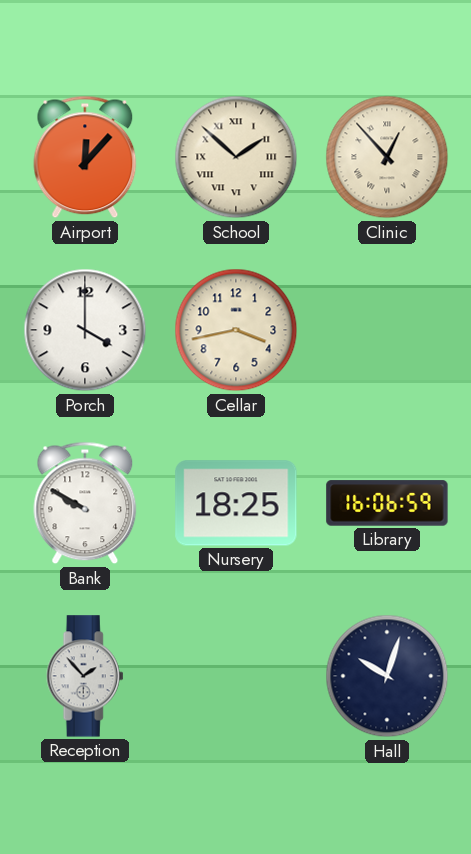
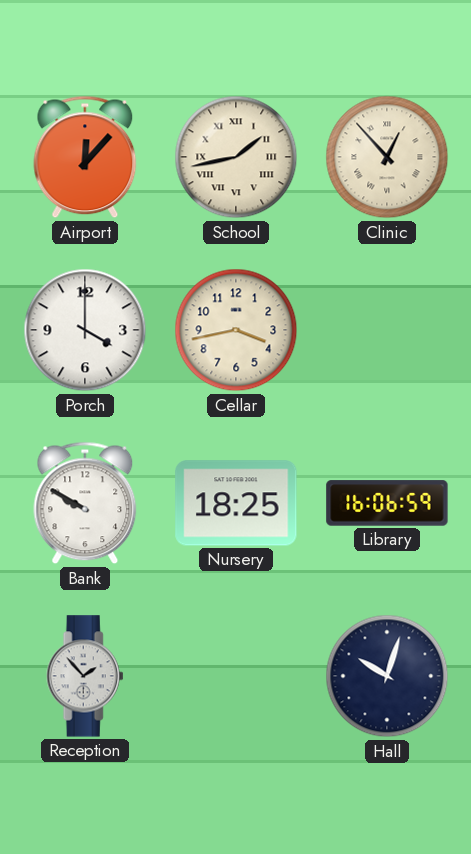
School: 1:52 -> 1:43 (236, 157)
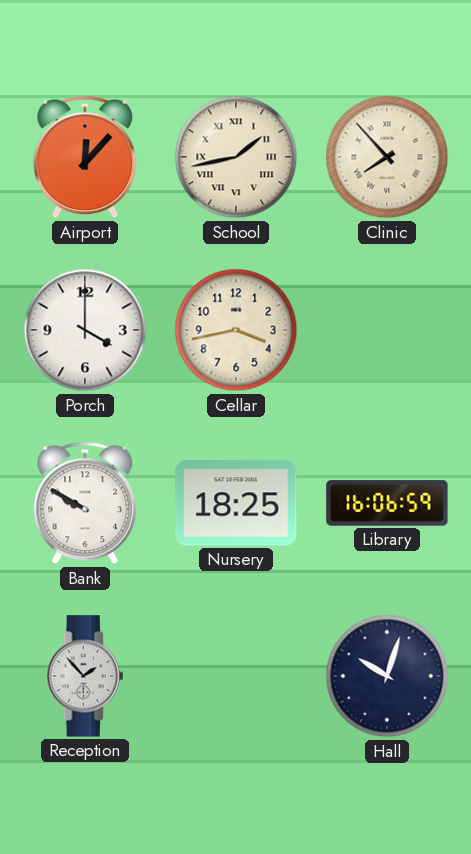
Clinic: 12:53 -> 7:53 (387, 157)
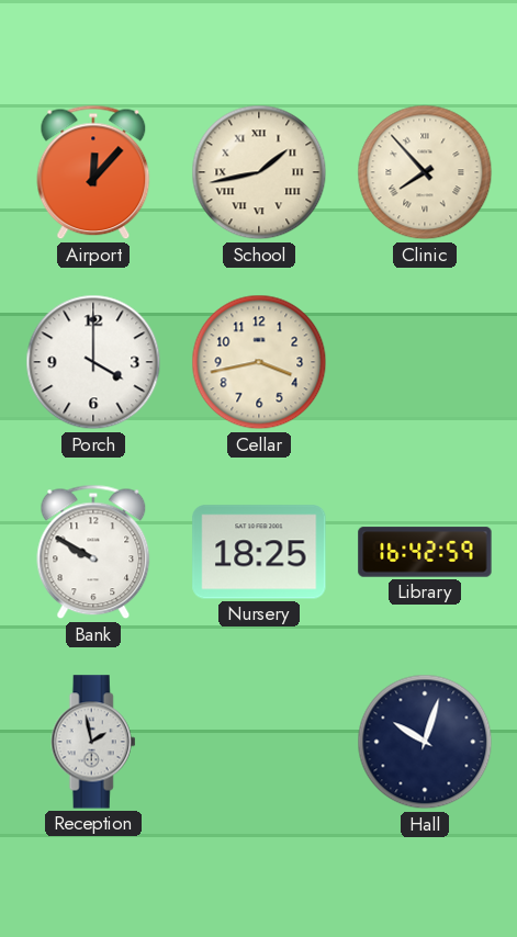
Library: 16:06 -> 16:42 (425, 552)
Reception: 1:53 -> 1:58 (93, 742)
